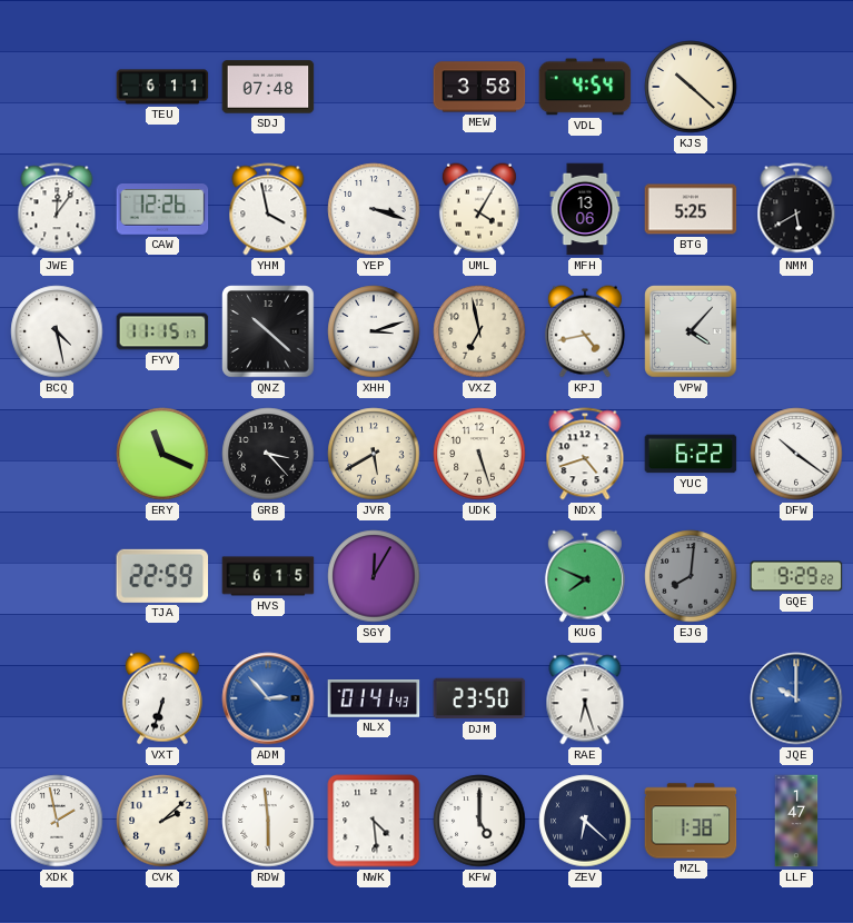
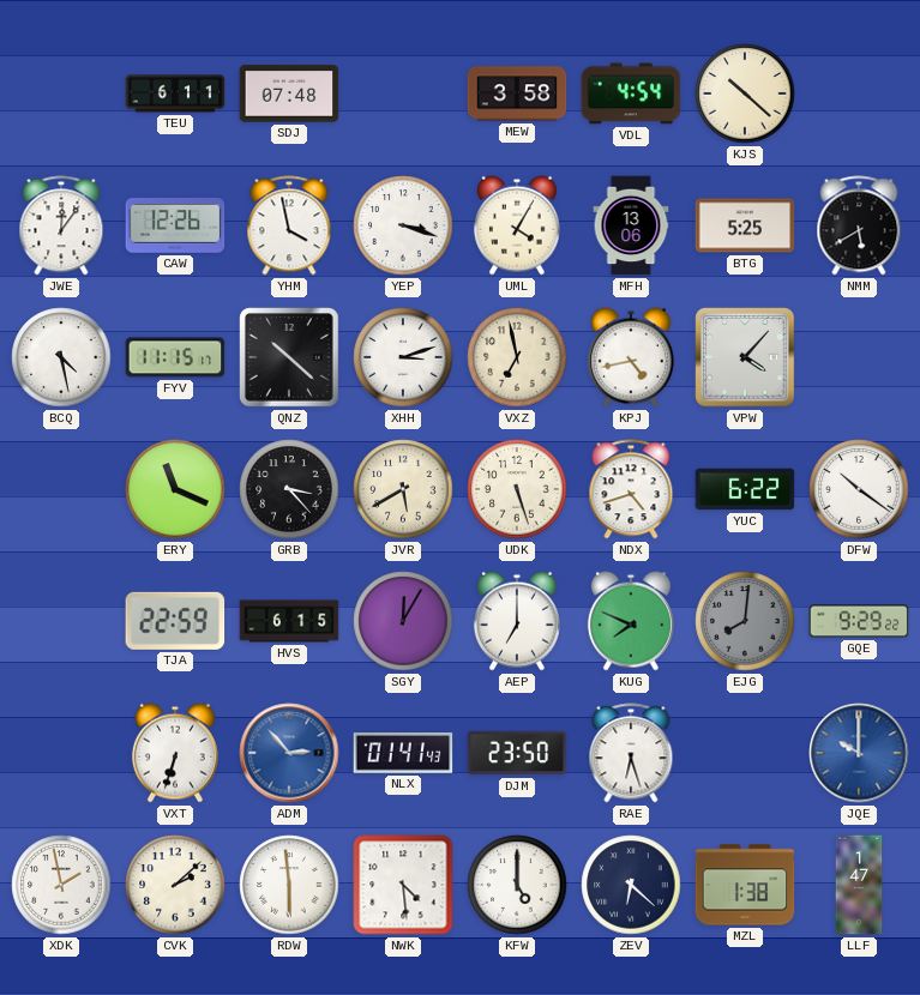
AEP: none -> 7:00 (517, 621)
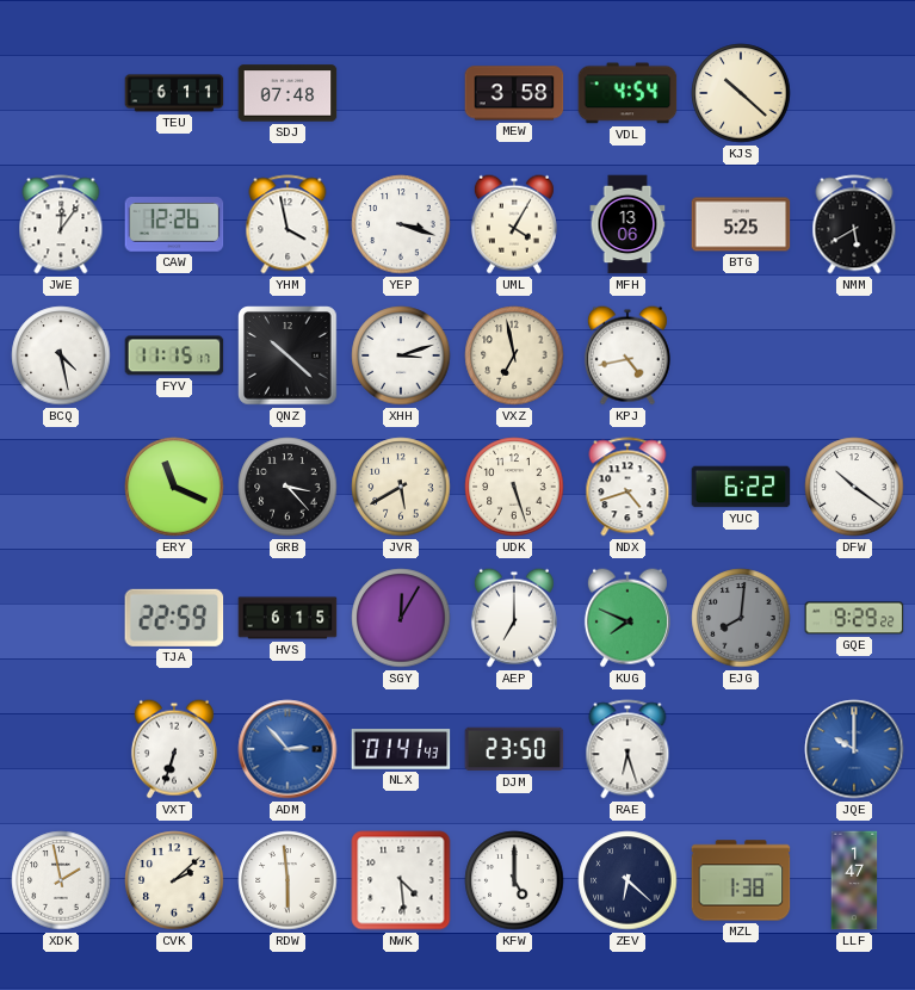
VPW: 4:07 -> none (745, 357)
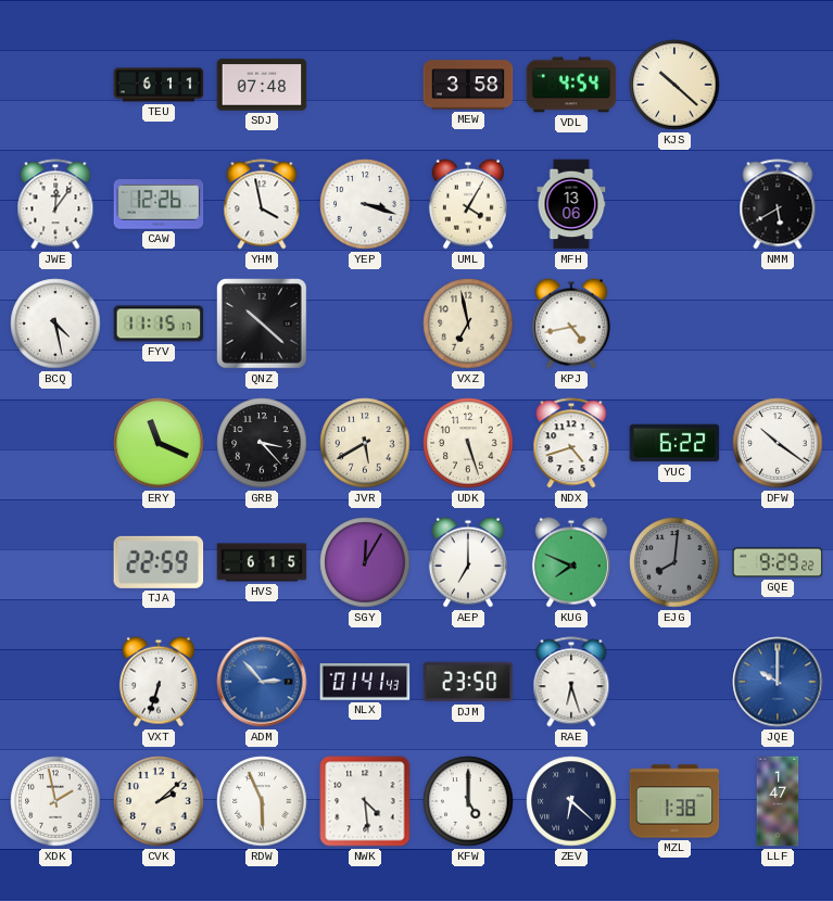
BTG: 5:25 -> none (741, 224)
XHH: 3:12 -> none (401, 355)
RDW: 5:59 -> 5:56 (262, 801)
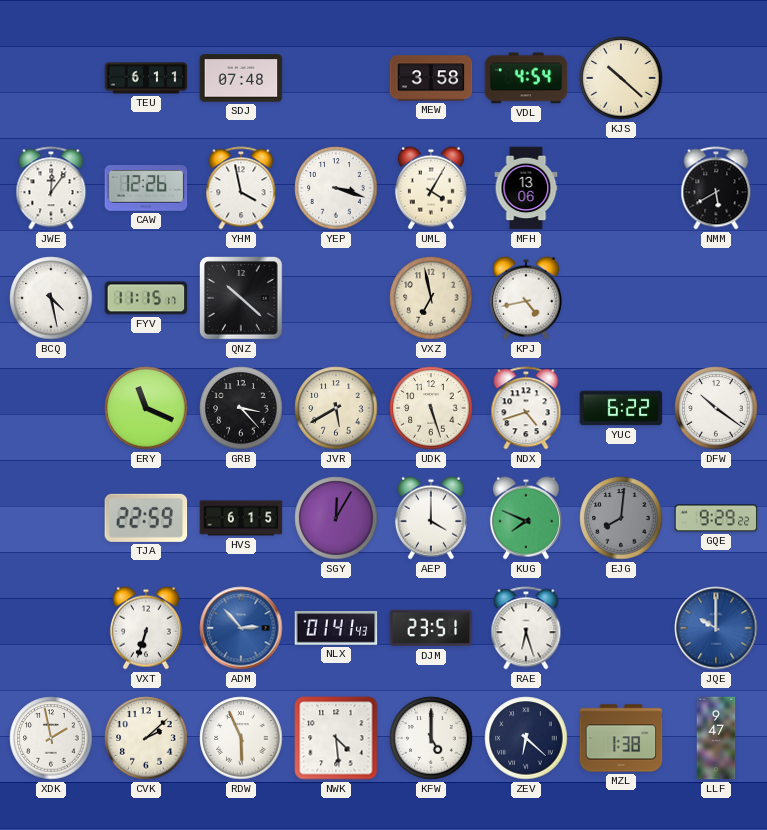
AEP: 7:00 -> 4:00 (431, 518)
DJM: 23:50 -> 23:51 (431, 628)
LLF: 1:47 -> 9:47 (716, 738)
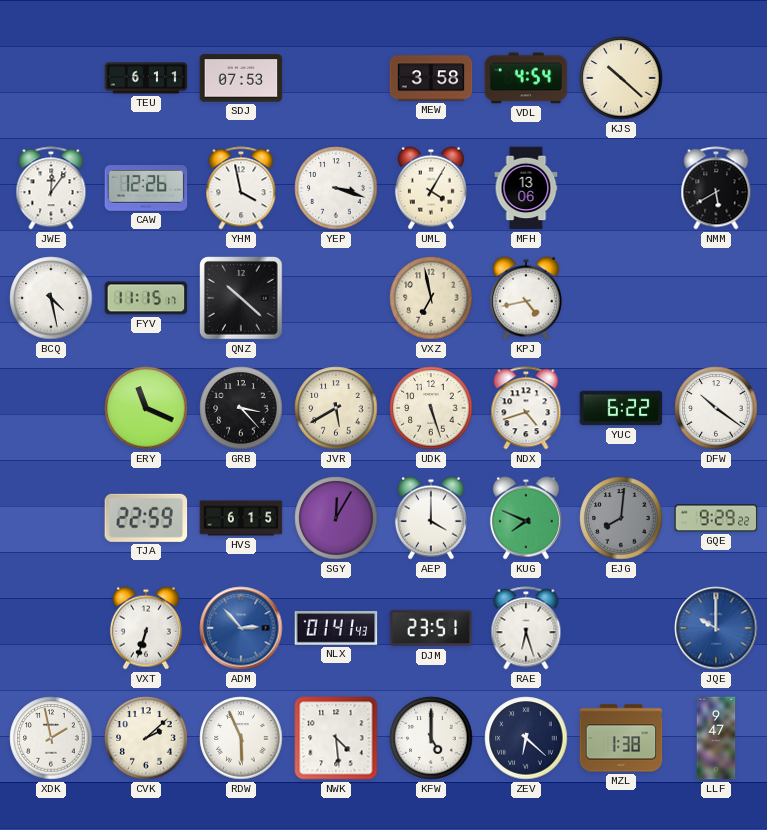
SDJ: 07:48 -> 07:53 (241, 78)
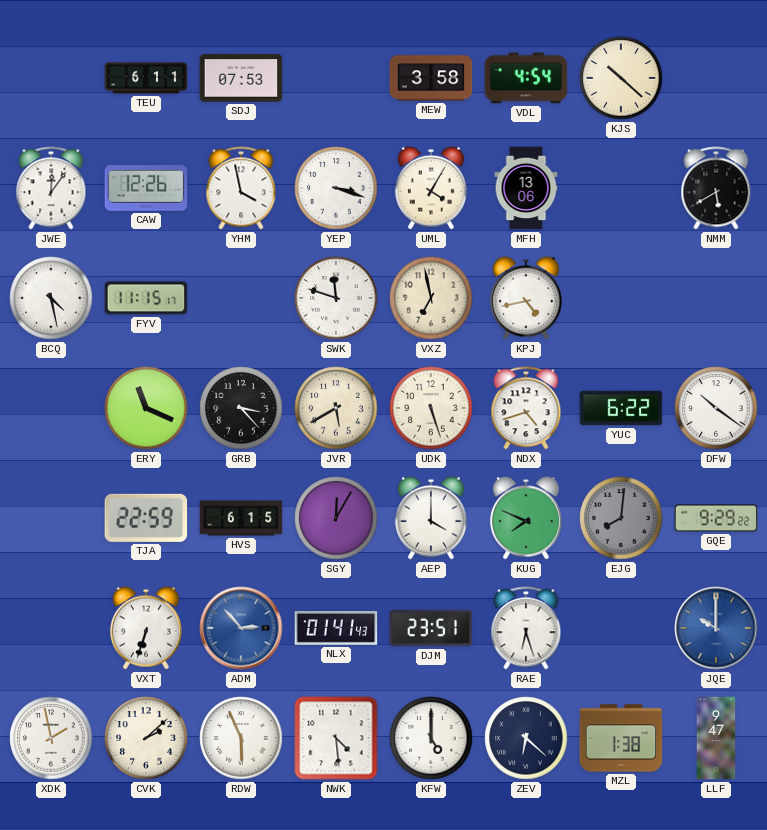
QNZ: 10:22 -> none (241, 298)
SWK: none -> 11:48 (336, 298)
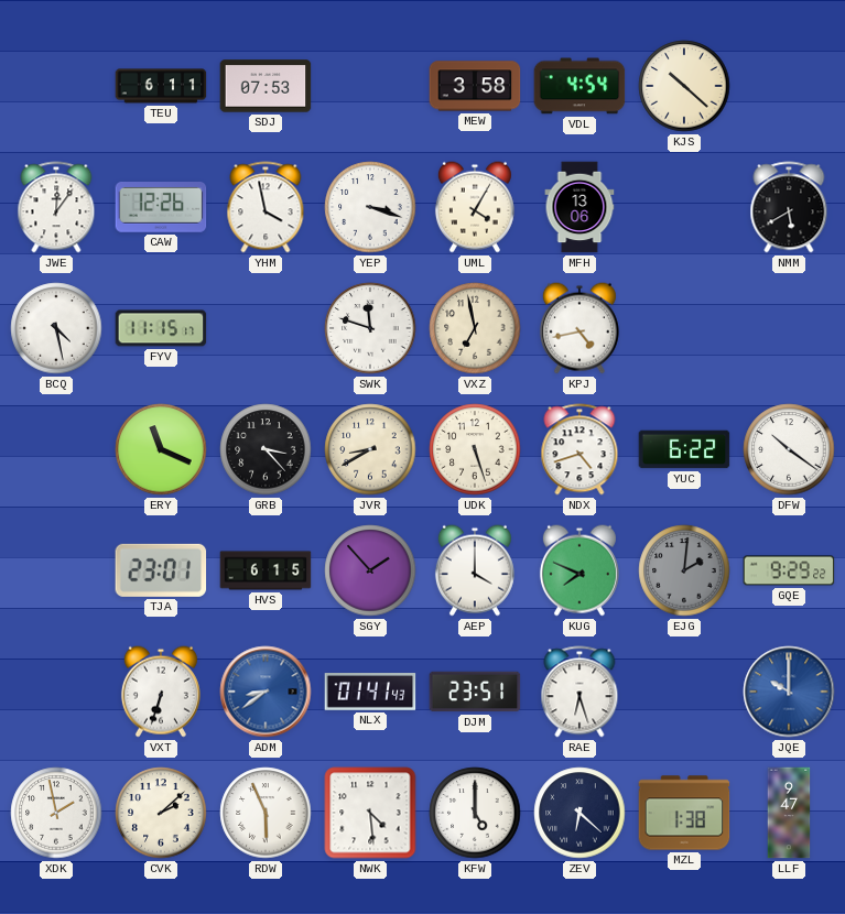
JVR: 5:40 -> 8:40 (370, 449)
TJA: 22:59 -> 23:01 (161, 570)
SGY: 12:05 -> 1:53 (370, 570)
EJG: 8:01 -> 2:01 (684, 570)
ADM: 2:53 -> 8:39 (266, 692)
